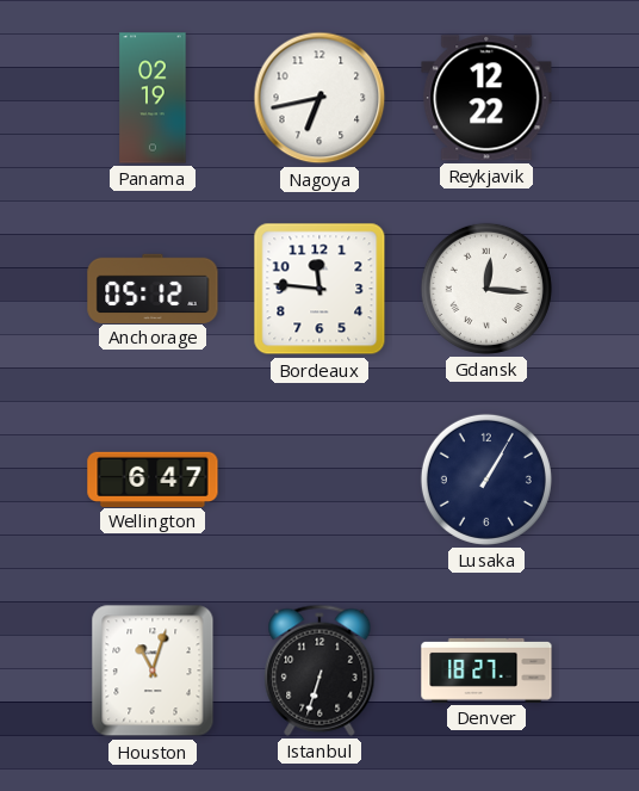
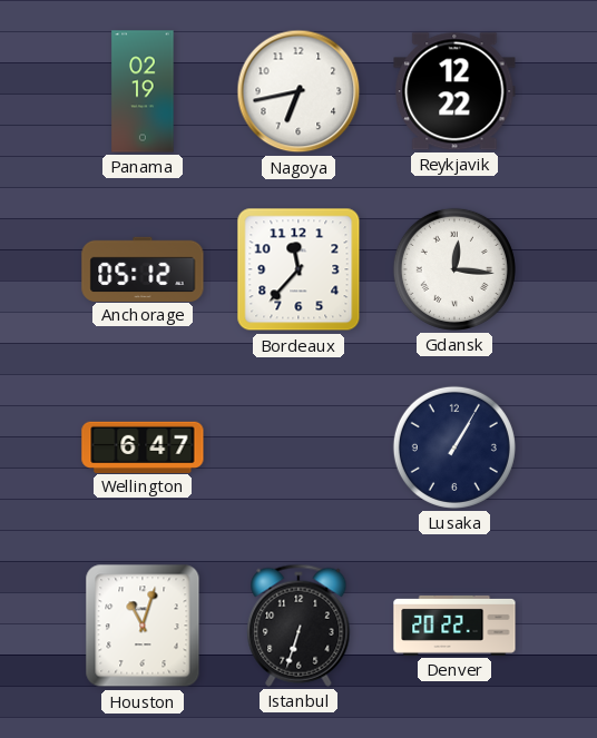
Bordeaux: 11:46 -> 11:37 (298, 269)
Denver: 18:27 -> 20:22 (454, 626)
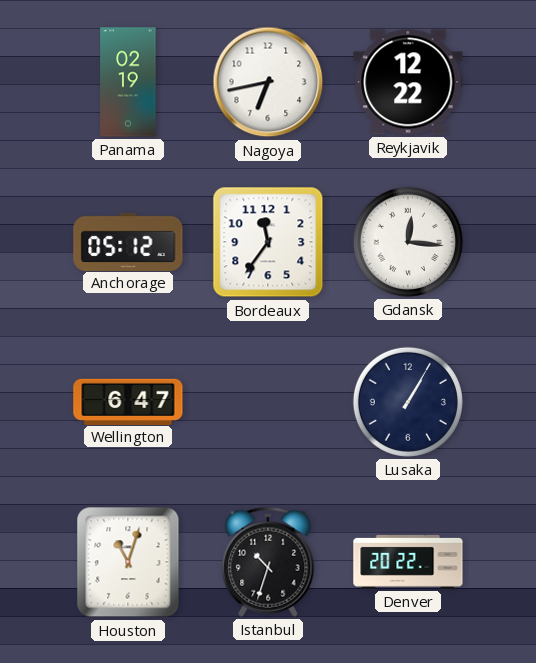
Bordeaux: 11:37 -> 11:36 (268, 242)
Istanbul: 6:33 -> 10:33 (268, 562)
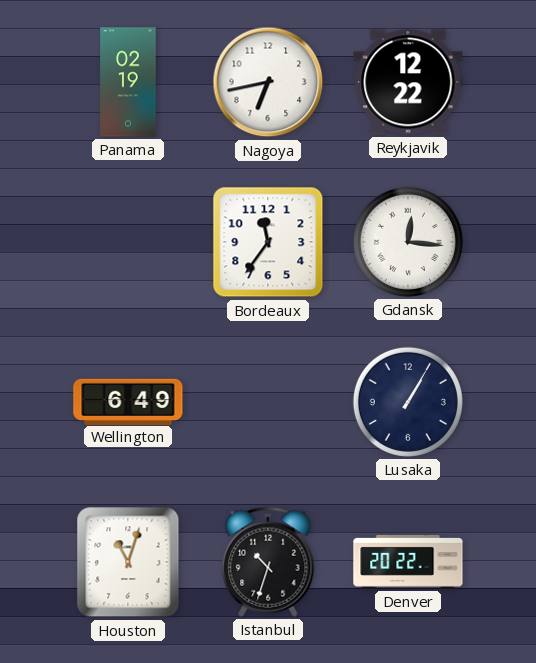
Anchorage: 05:12 -> none (128, 241)
Wellington: 6:47 -> 6:49 (128, 401)
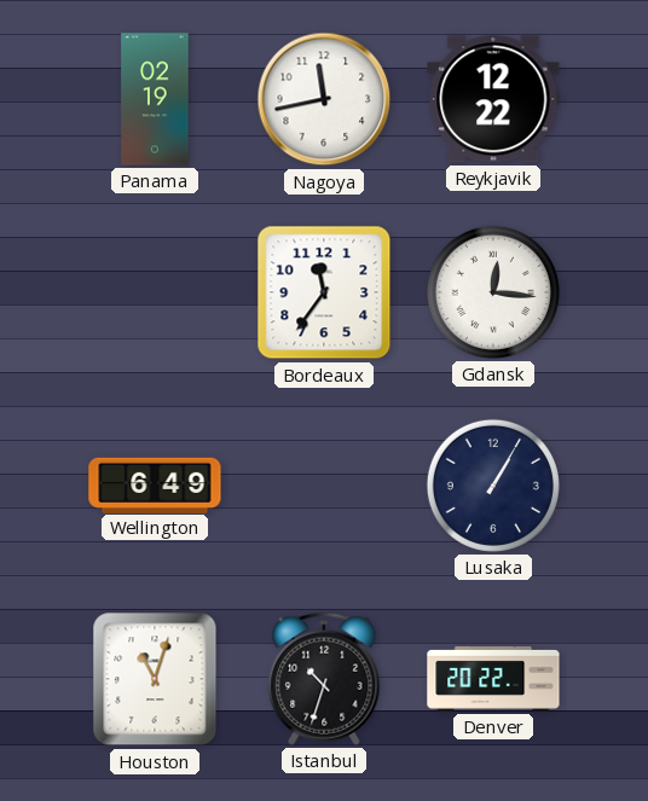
Nagoya: 6:43 -> 11:43 (324, 99)
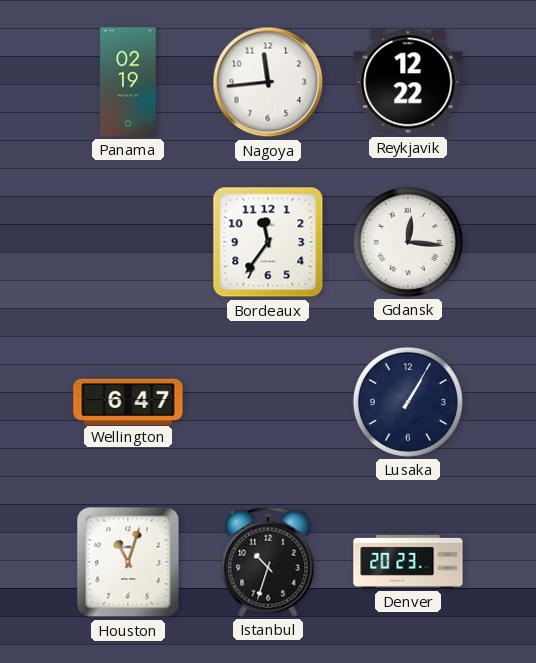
Nagoya: 11:43 -> 11:44 (268, 82)
Wellington: 6:49 -> 6:47 (128, 401)
Denver: 20:22 -> 20:23 (408, 562)
